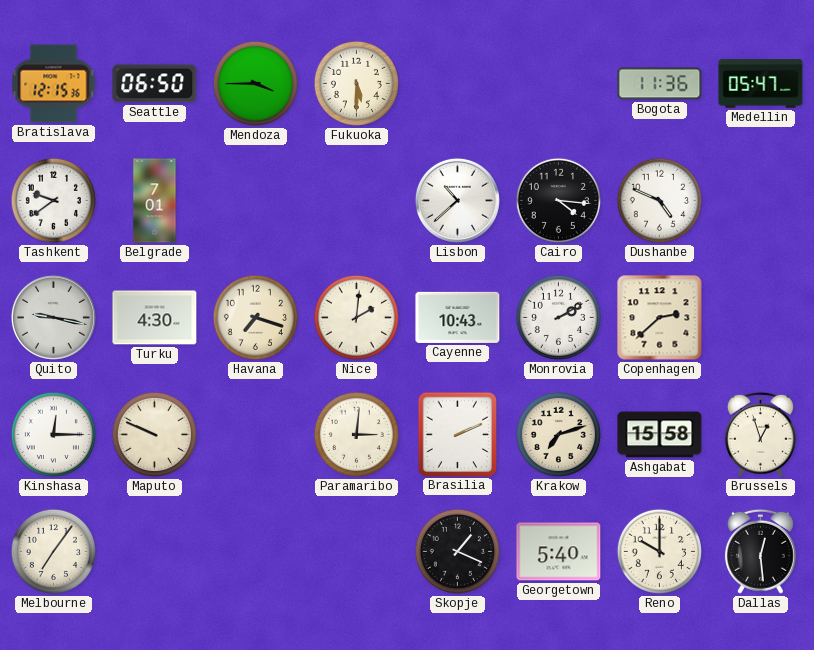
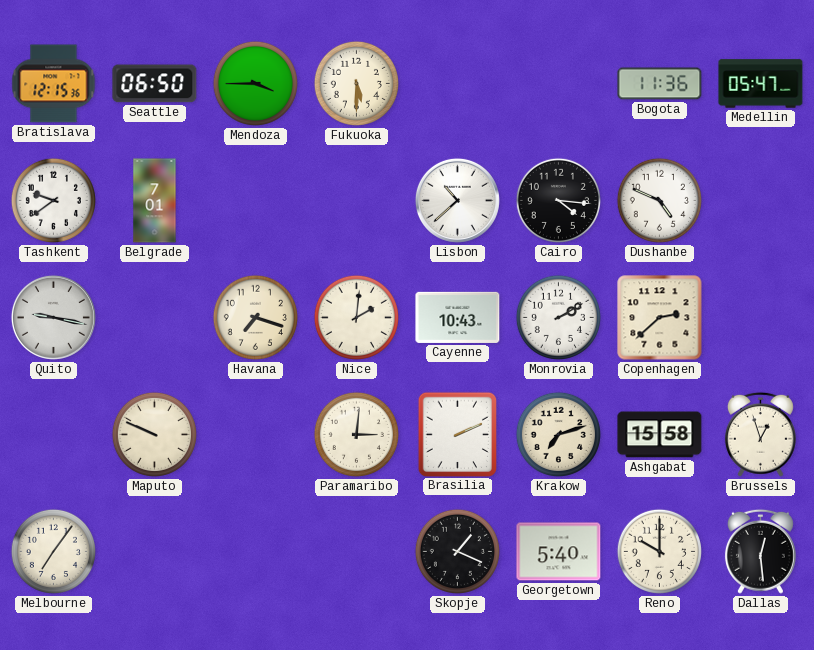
Turku: 4:30 -> none (155, 318)
Kinshasa: 12:15 -> none (53, 434)
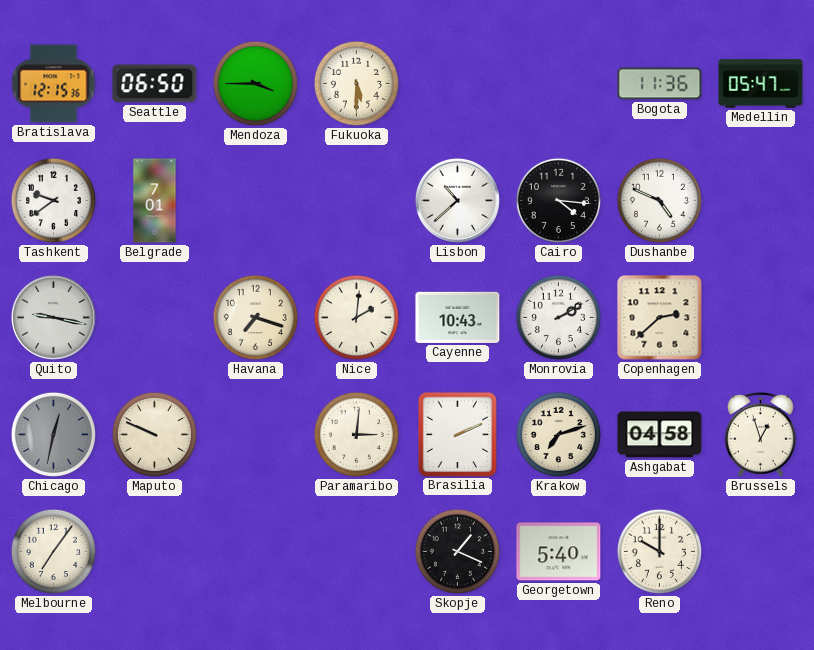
Chicago: none -> 12:32 (53, 434)
Ashgabat: 15:58 -> 04:58 (660, 435)
Dallas: 12:29 -> none (760, 551)
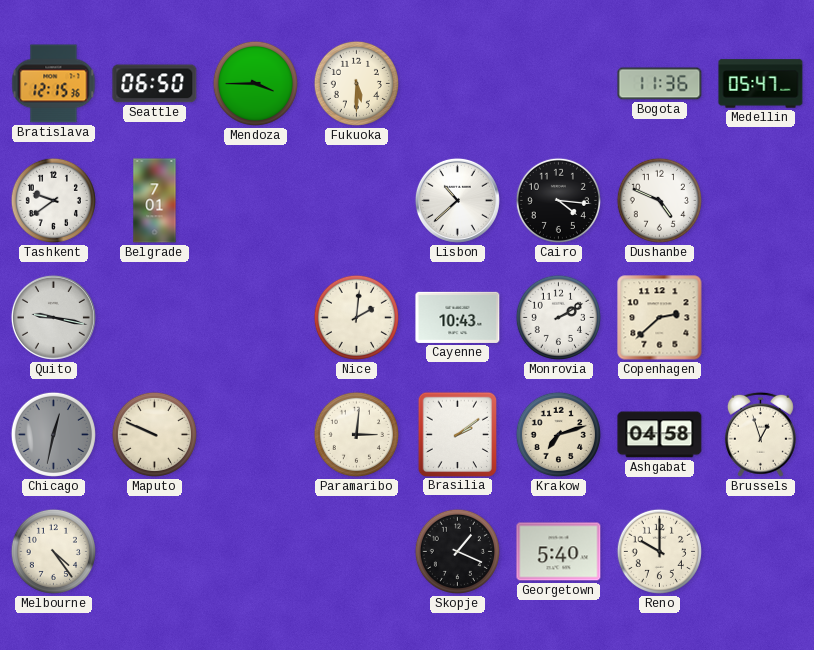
Havana: 7:18 -> none (255, 317)
Brasilia: 2:11 -> 2:09 (457, 434)
Melbourne: 7:06 -> 4:24 (53, 551)
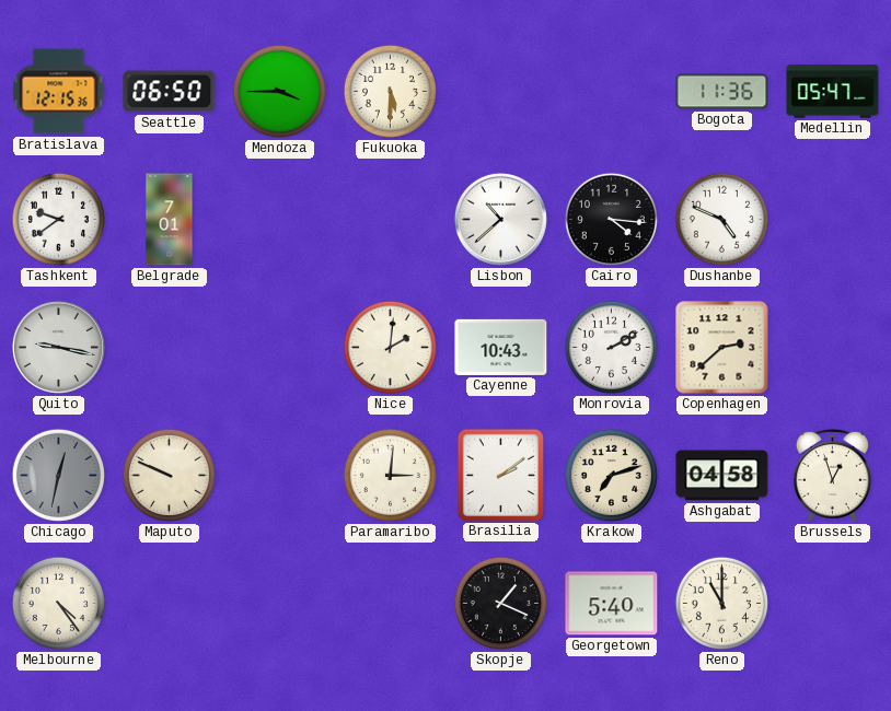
Reno: 10:00 -> 11:00 (721, 603)
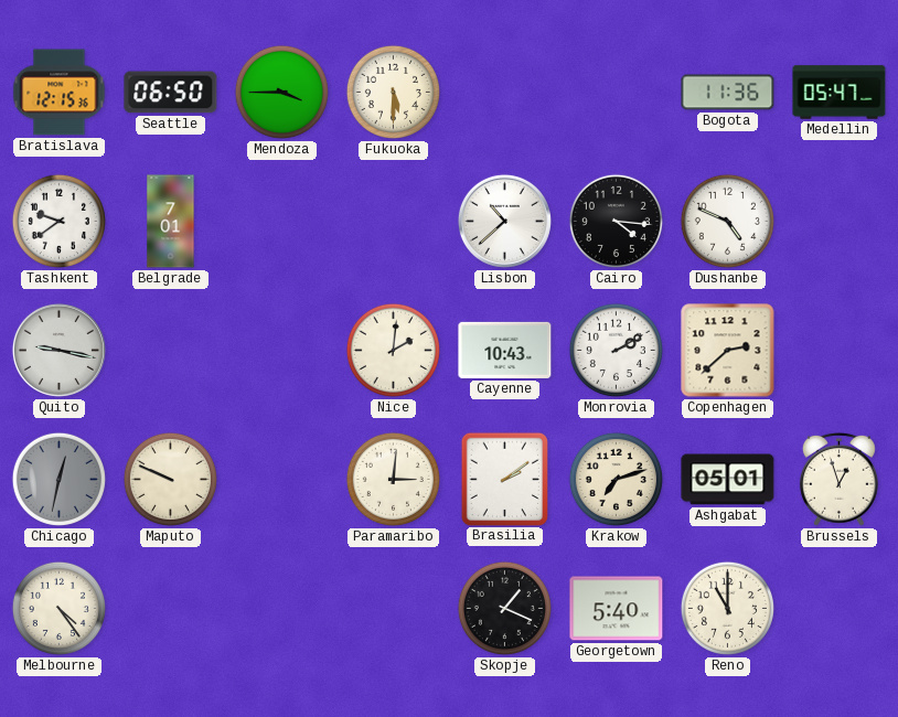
Ashgabat: 04:58 -> 05:01 (728, 480)
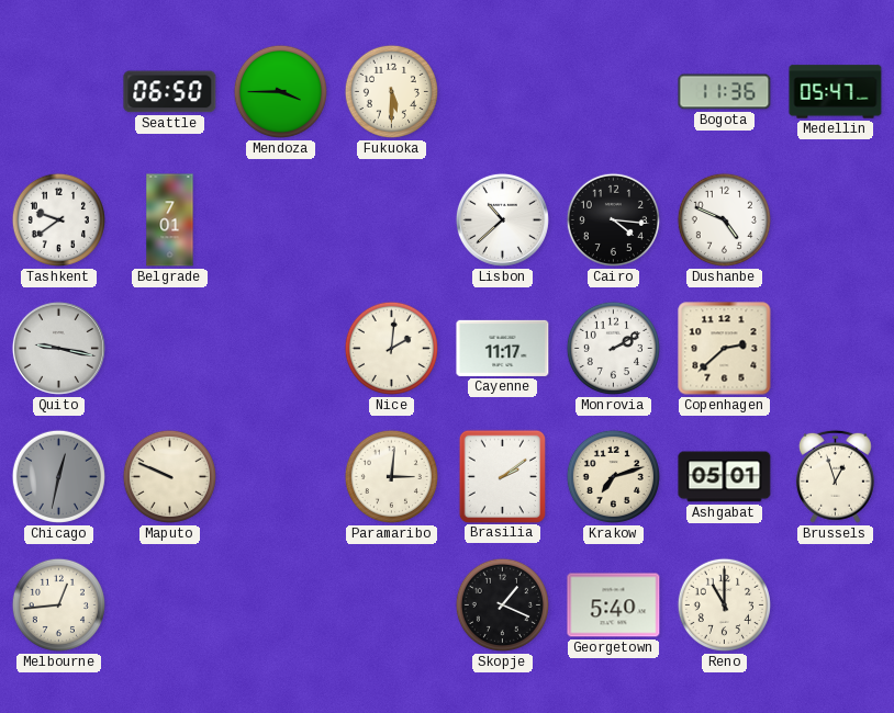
Bratislava: 12:15 -> none (60, 93)
Cayenne: 10:43 -> 11:17 (503, 348)
Melbourne: 4:24 -> 12:44 (58, 604)
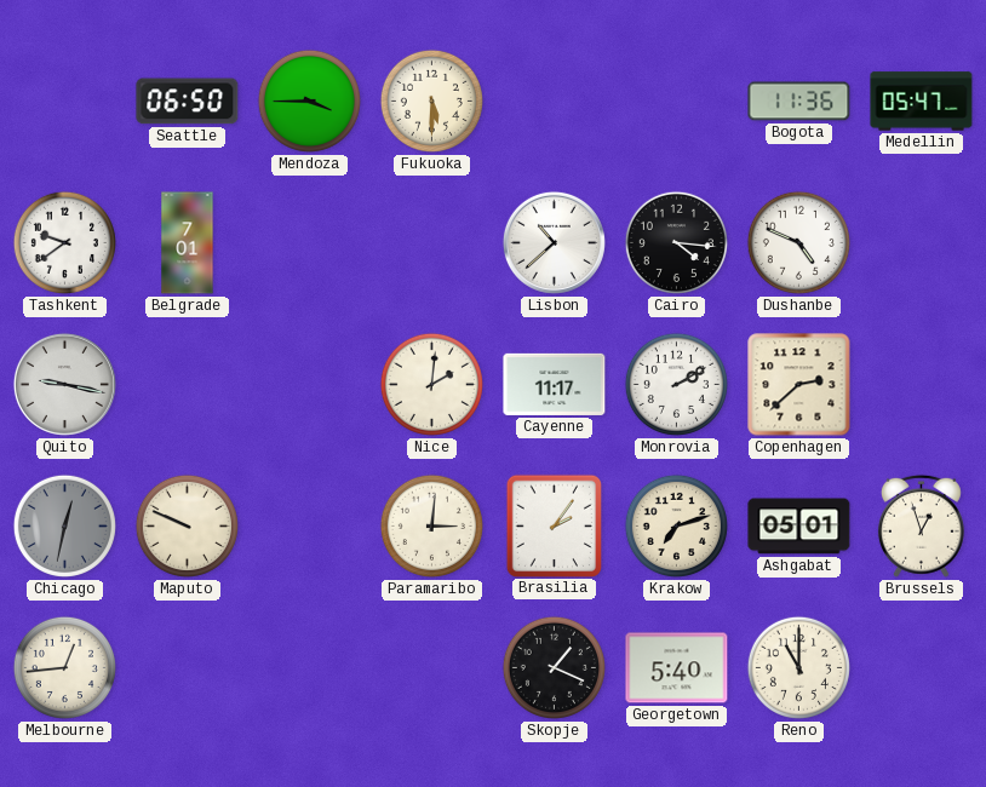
Brasilia: 2:09 -> 2:06 (554, 525)
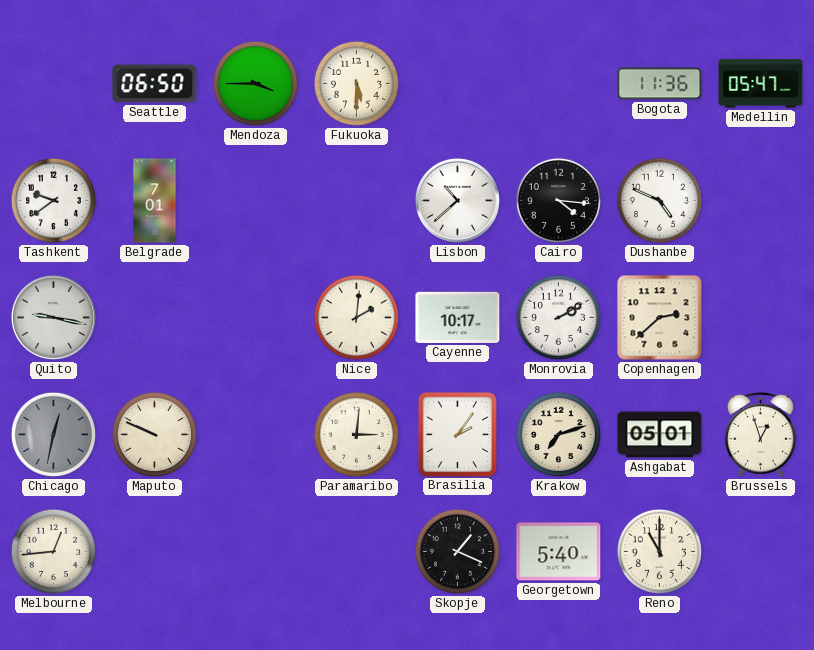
Cayenne: 11:17 -> 10:17 (458, 317)
